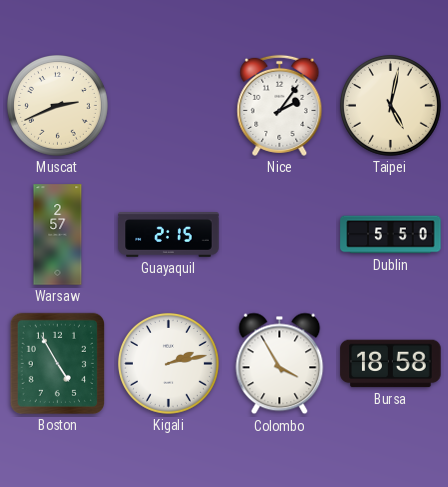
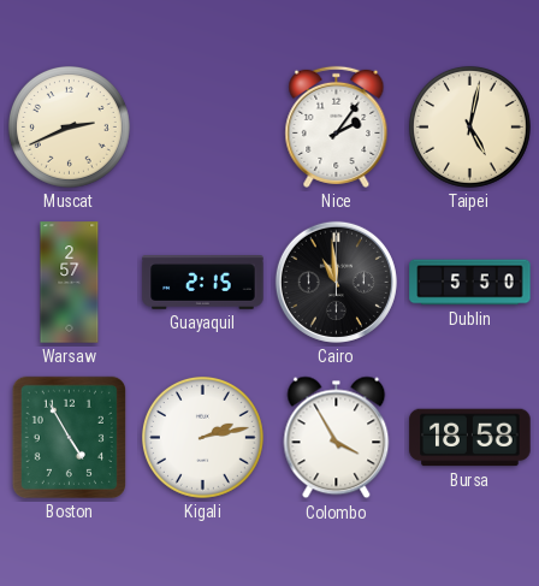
Cairo: none -> 10:59 (336, 282)
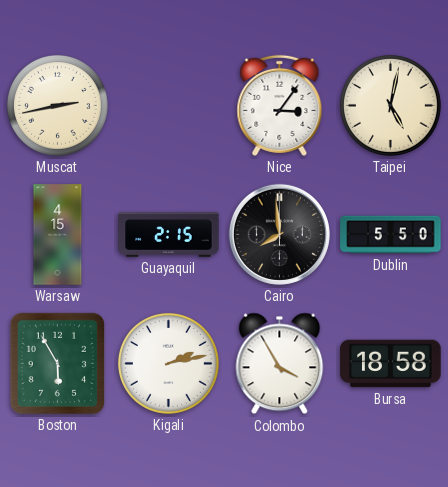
Muscat: 2:41 -> 2:43 (57, 105)
Nice: 2:06 -> 3:06 (280, 105)
Warsaw: 2:57 -> 4:15 (58, 235)
Cairo: 10:59 -> 7:59 (279, 234)
Boston: 4:55 -> 5:55 (57, 363)
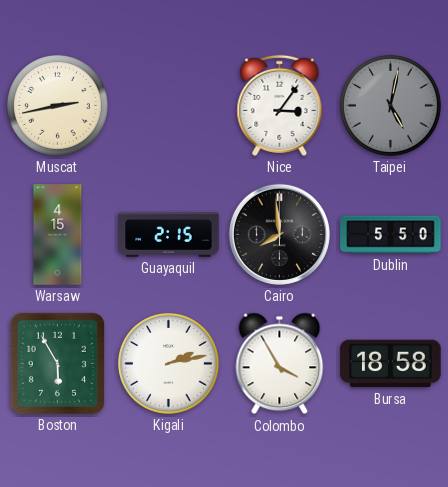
Taipei dial: cream -> grey (390, 105)
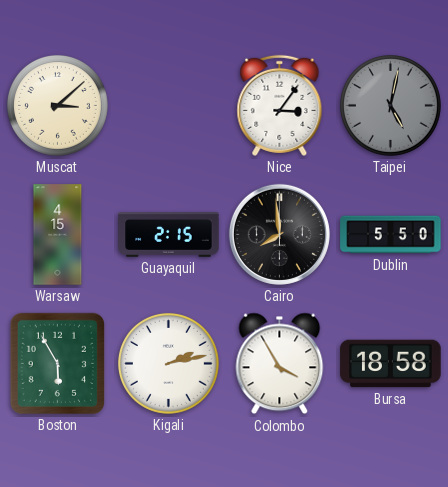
Muscat: 2:43 -> 3:08 (57, 105)
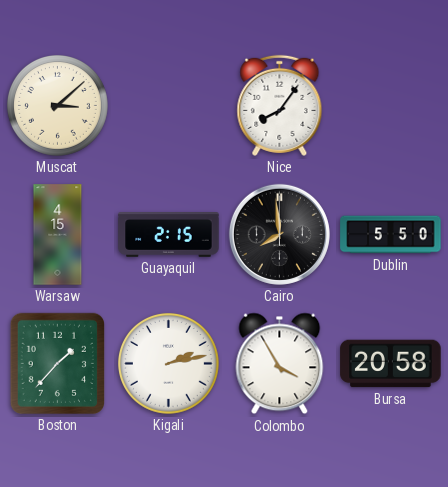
Nice: 3:06 -> 8:06 (280, 105)
Taipei: 5:02 -> none (390, 105)
Boston: 5:55 -> 1:37 (57, 363)
Bursa: 18:58 -> 20:58 (391, 364)
